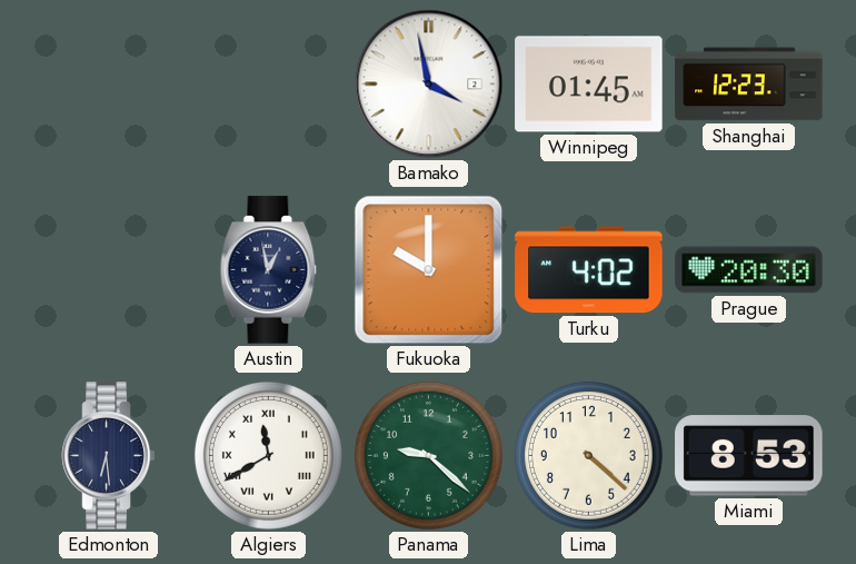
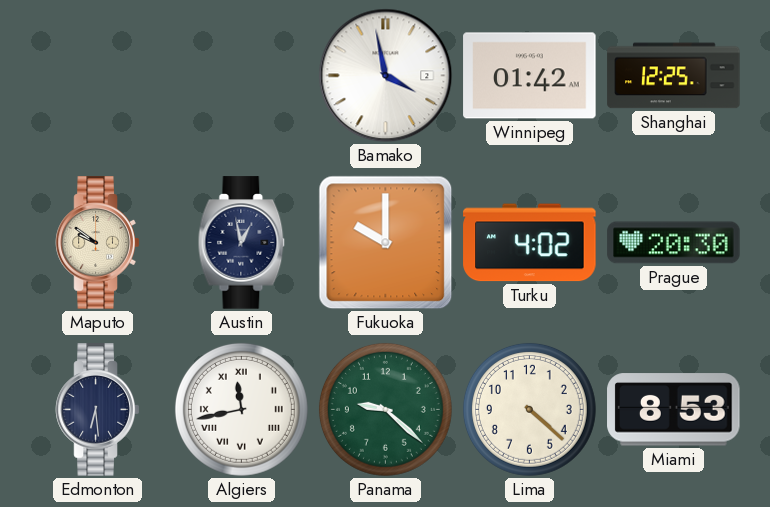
Winnipeg: 01:45 -> 01:42 (530, 76)
Shanghai: 12:23 -> 12:25 (674, 76)
Maputo: none -> 9:51 (98, 243)
Algiers: 11:40 -> 11:43 (241, 409)
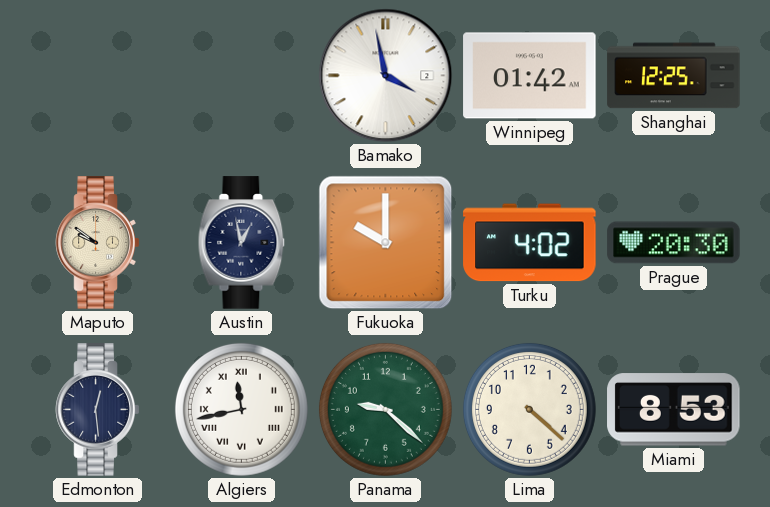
Edmonton: 6:29 -> 12:29 (98, 410)
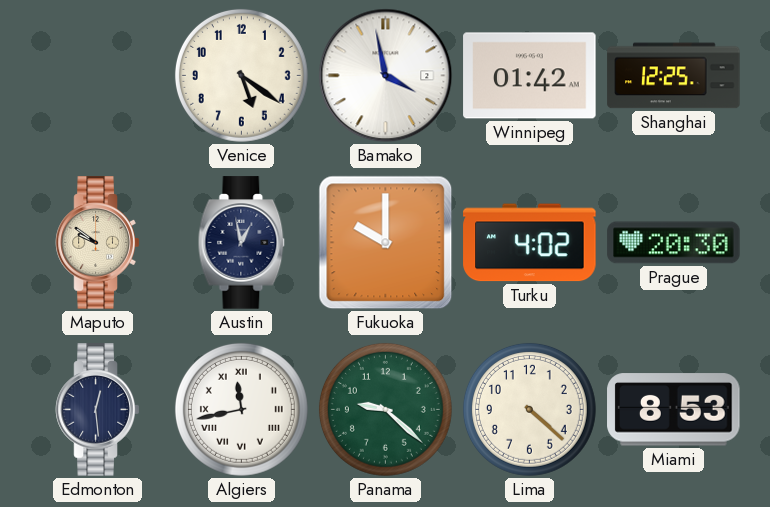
Venice: none -> 5:21 (241, 75)
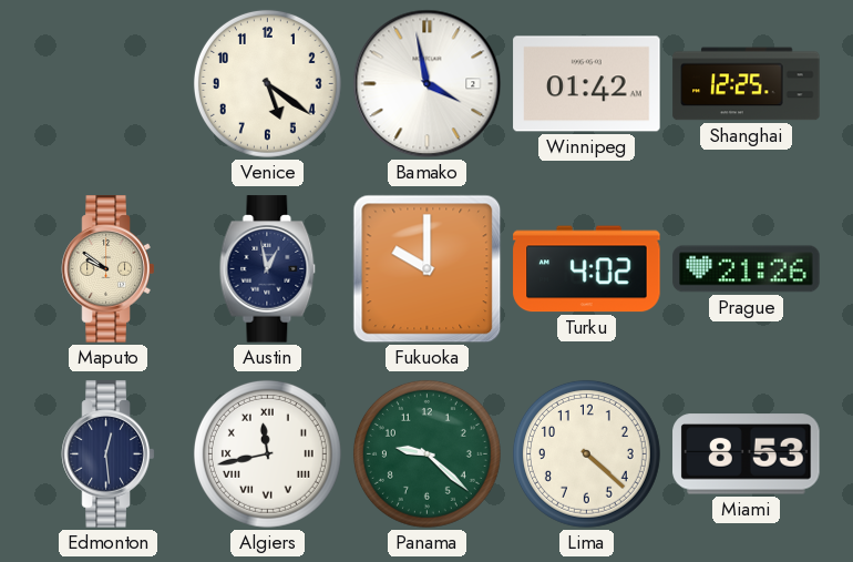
Prague: 20:30 -> 21:26 (747, 269)
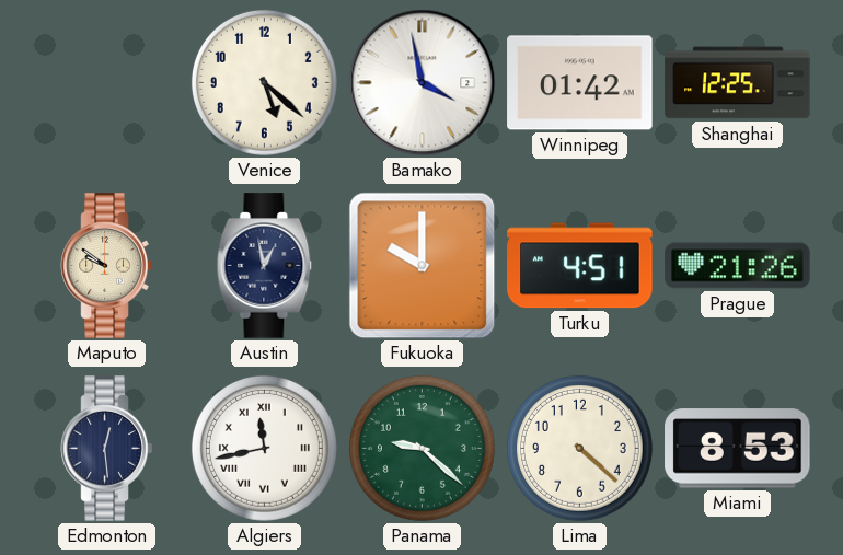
Venice: 5:21 -> 5:22 (264, 82)
Turku: 4:02 -> 4:51 (580, 266)
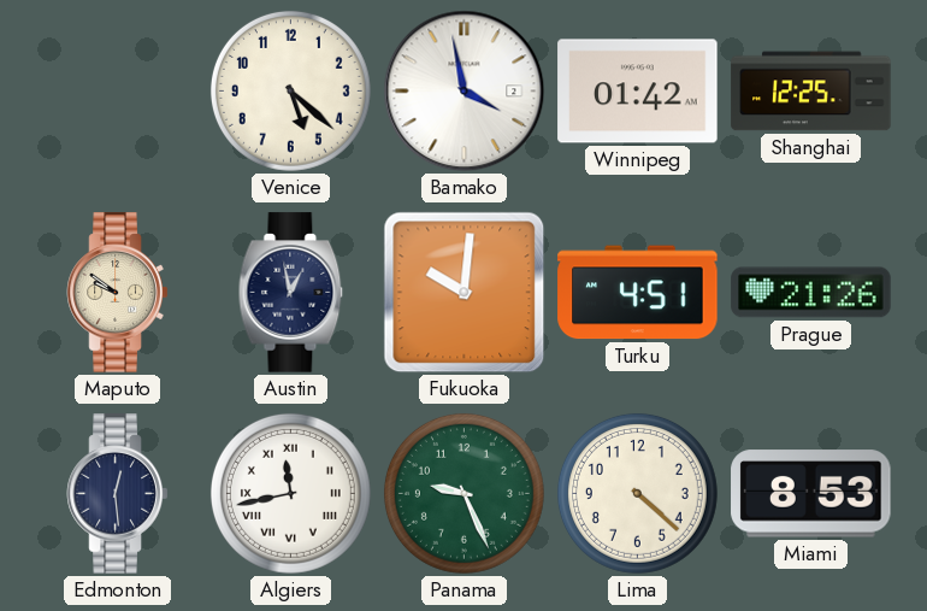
Fukuoka: 10:00 -> 10:01 (465, 293)
Panama: 9:22 -> 9:26 (463, 493)
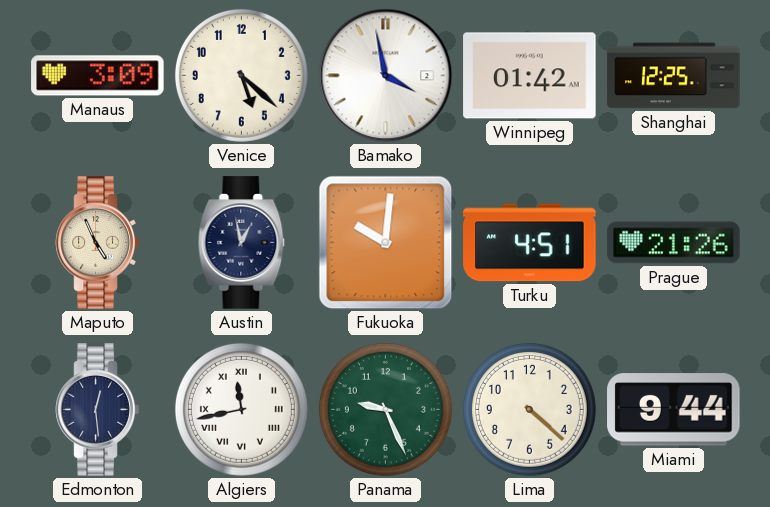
Manaus: none -> 3:09 (98, 76)
Maputo: 9:51 -> 4:56 (98, 243)
Miami: 8:53 -> 9:44 (674, 410)
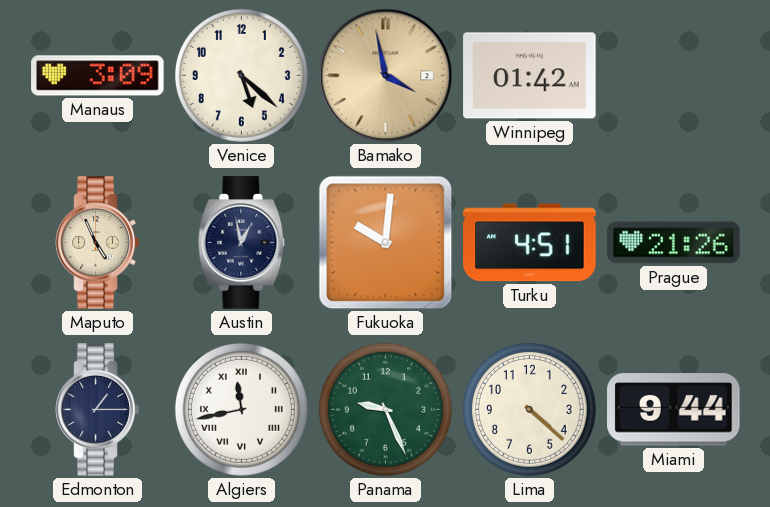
Bamako dial: white -> champagne (386, 76)
Shanghai: 12:25 -> none (674, 76)
Edmonton: 12:29 -> 1:15 (98, 410)
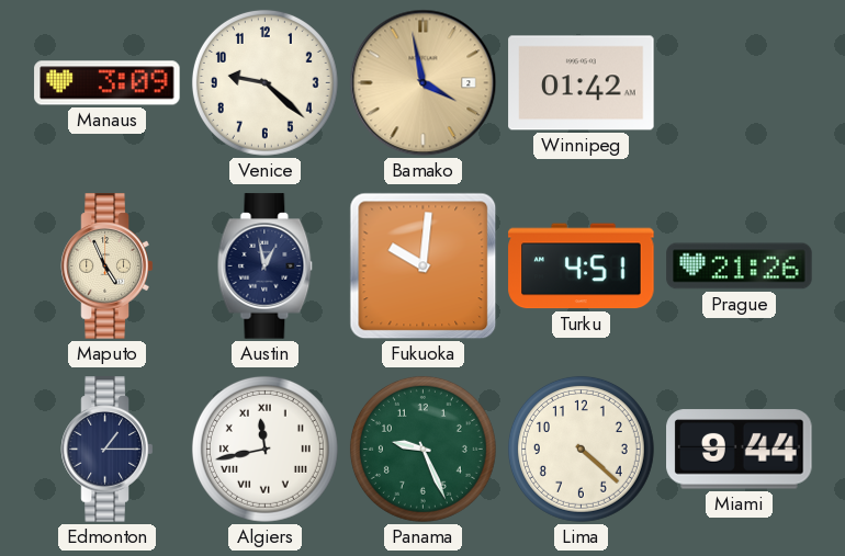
Venice: 5:22 -> 9:22 (264, 82)
